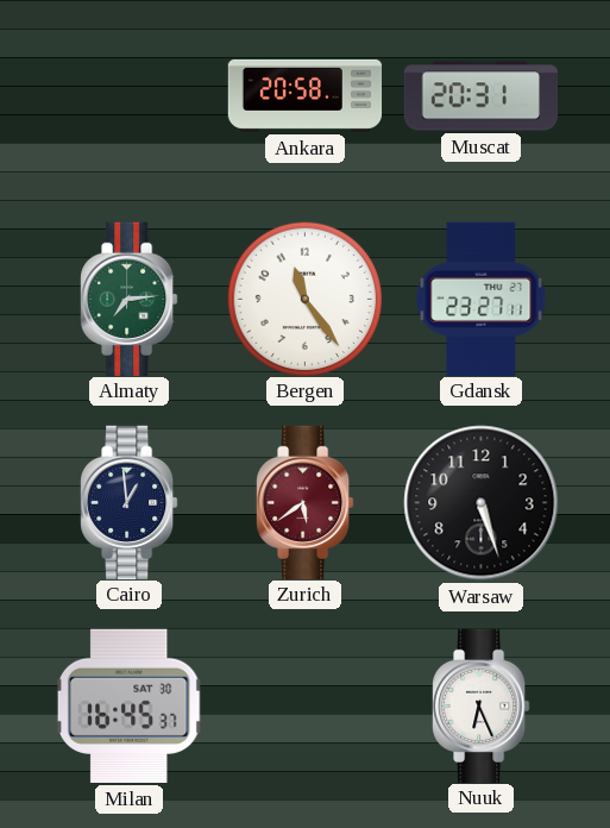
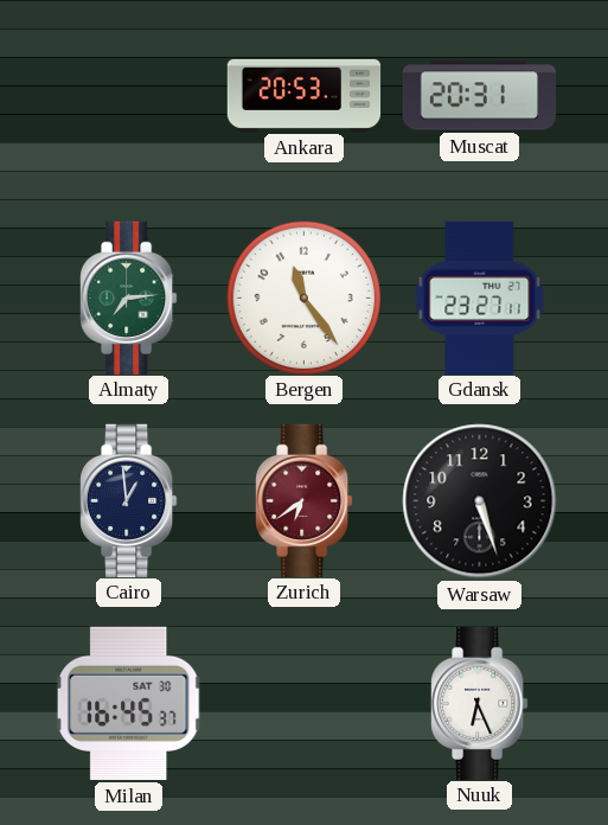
Ankara: 20:58 -> 20:53 (305, 95)
Zurich: 5:39 -> 6:39 (305, 500)
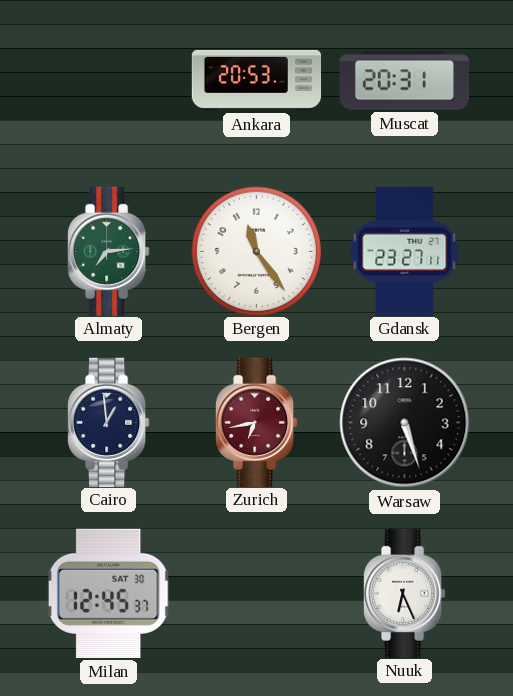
Zurich: 6:39 -> 6:43 (257, 422)
Milan: 16:45 -> 12:45 (108, 593)
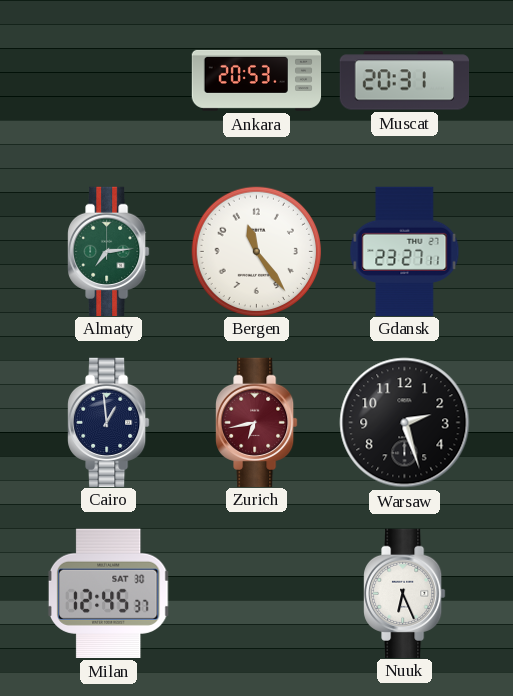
Warsaw: 5:27 -> 2:27 (405, 423)
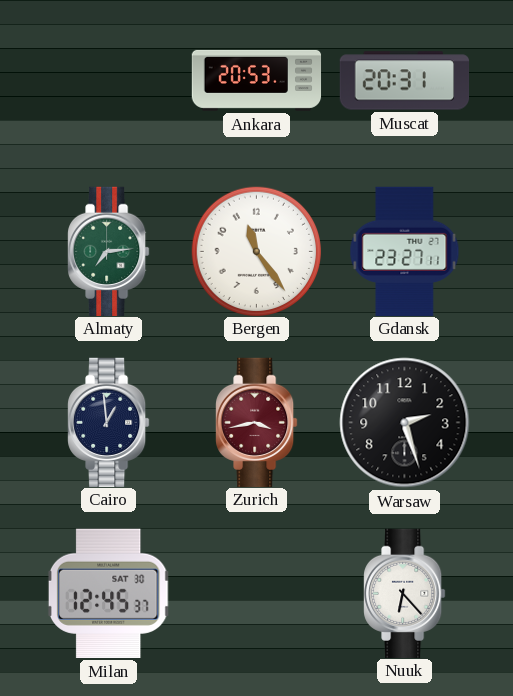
Zurich: 6:43 -> 3:43 (257, 422)
Nuuk: 6:26 -> 6:23 (405, 593)
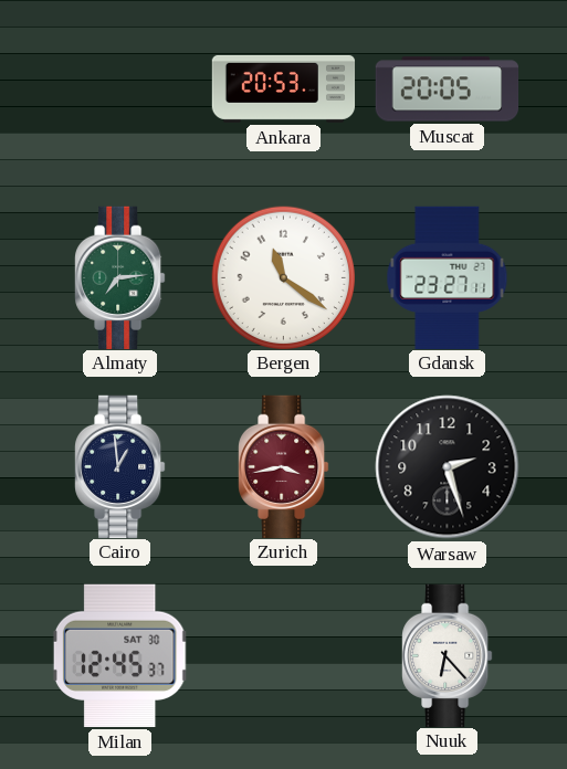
Muscat: 20:31 -> 20:05 (448, 89)
Bergen: 11:24 -> 11:21 (283, 277)
